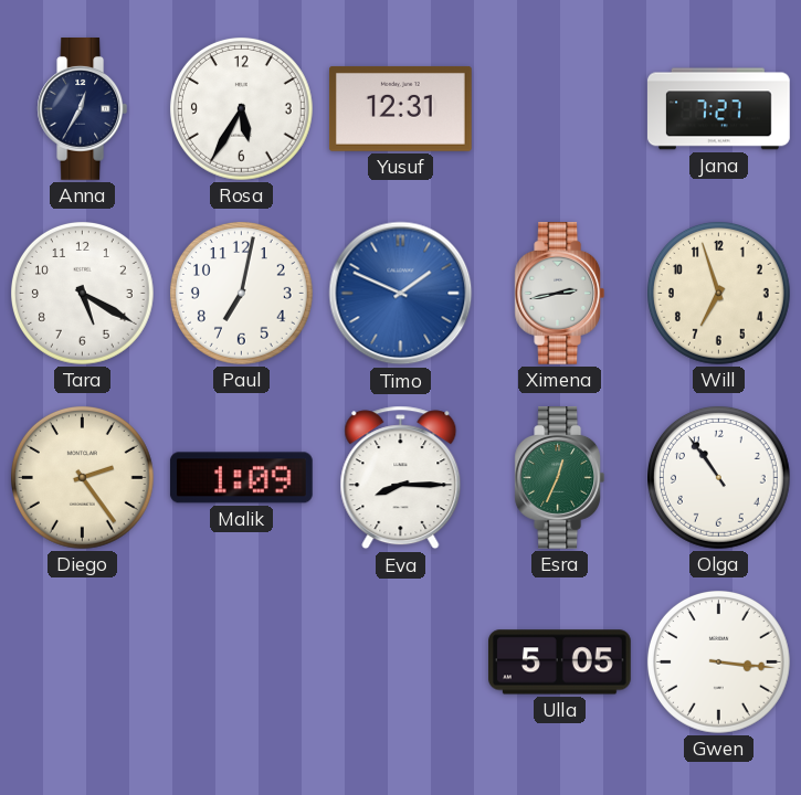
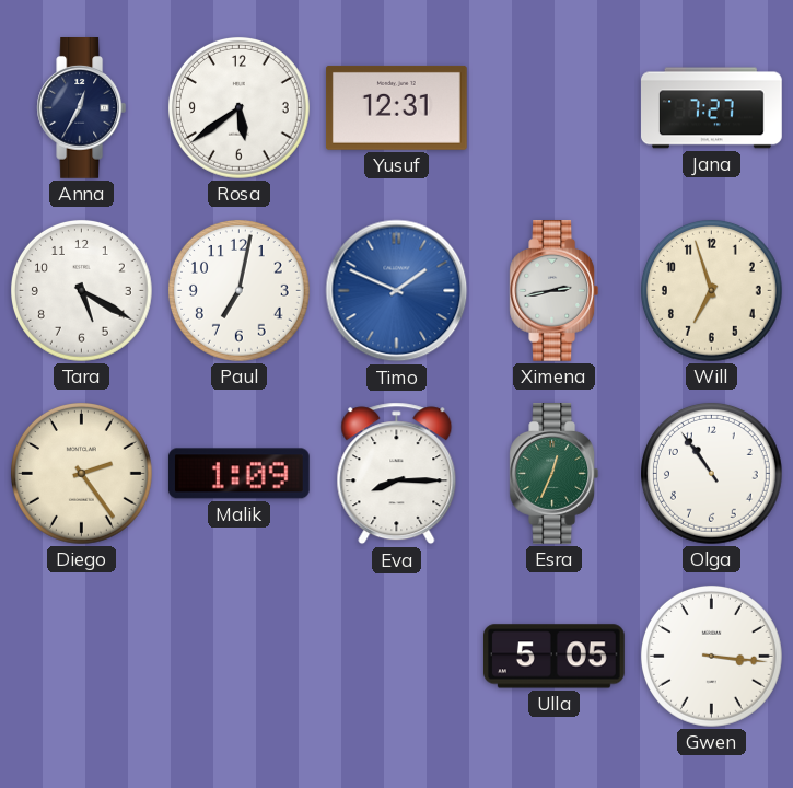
Rosa: 5:35 -> 5:39 (238, 107)
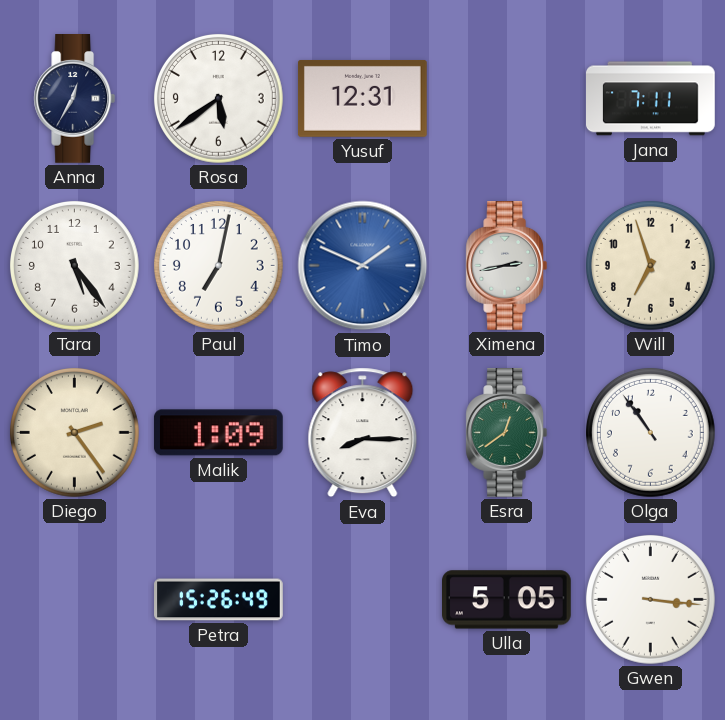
Jana: 7:27 -> 7:11 (651, 99)
Tara: 5:20 -> 5:24 (74, 265)
Esra: 12:34 -> 12:39 (507, 433)
Petra: none -> 15:26 (219, 600)
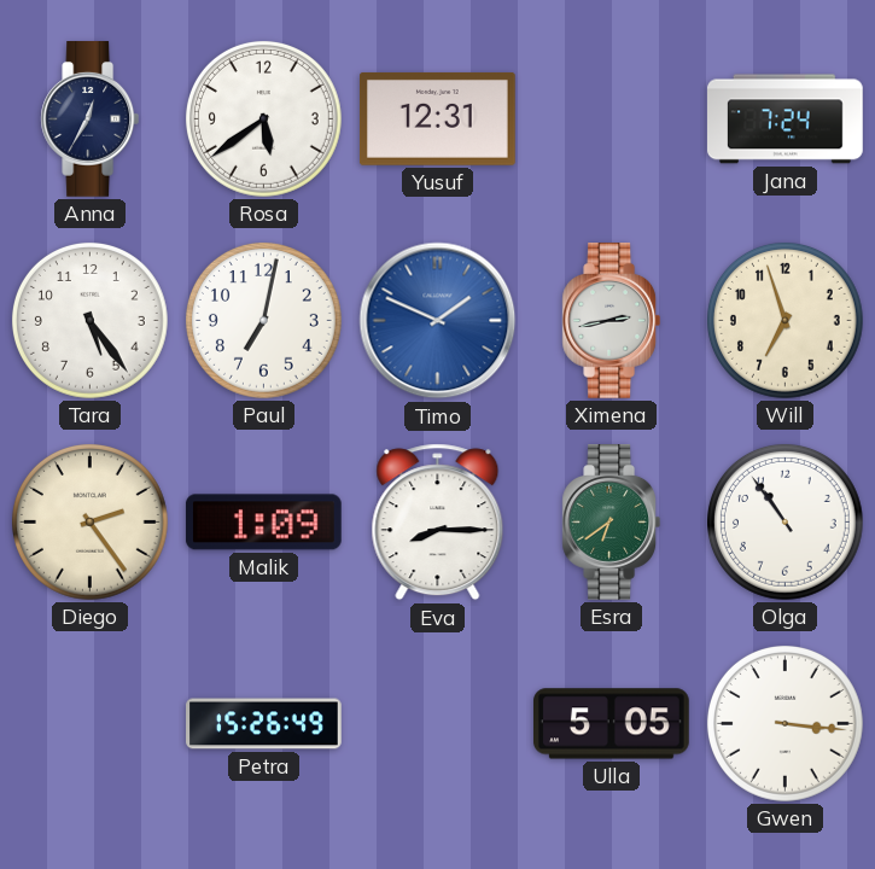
Jana: 7:11 -> 7:24 (786, 119)
Esra: 12:39 -> 6:39 (612, 523)
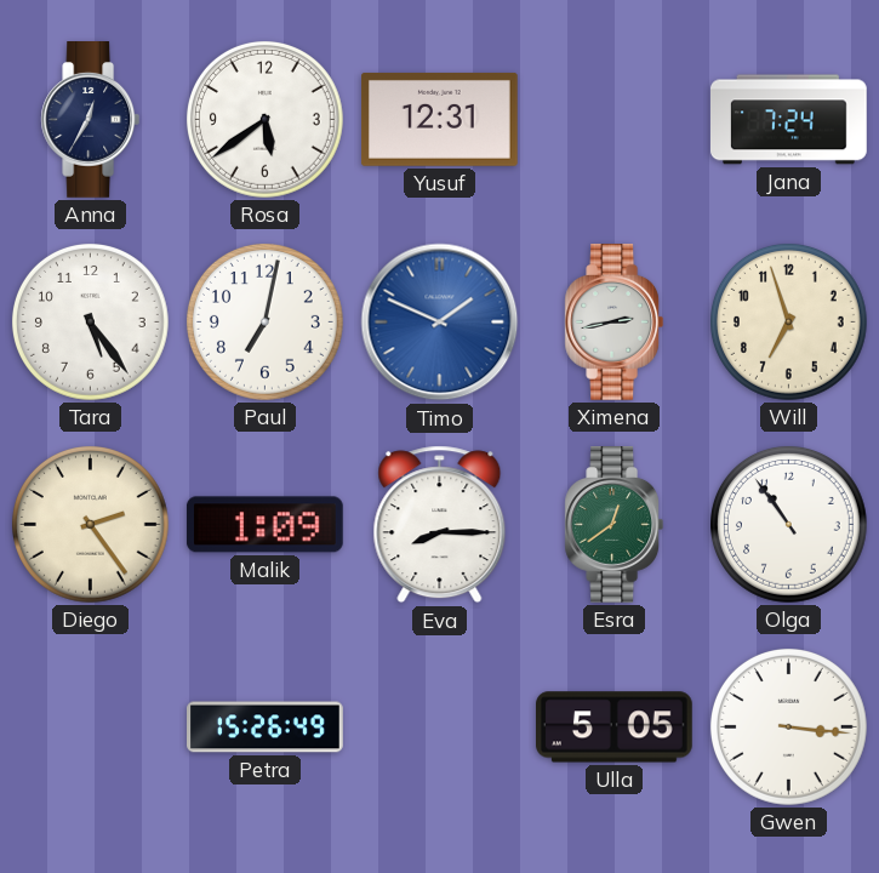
Esra: 6:39 -> 12:39 (615, 525)
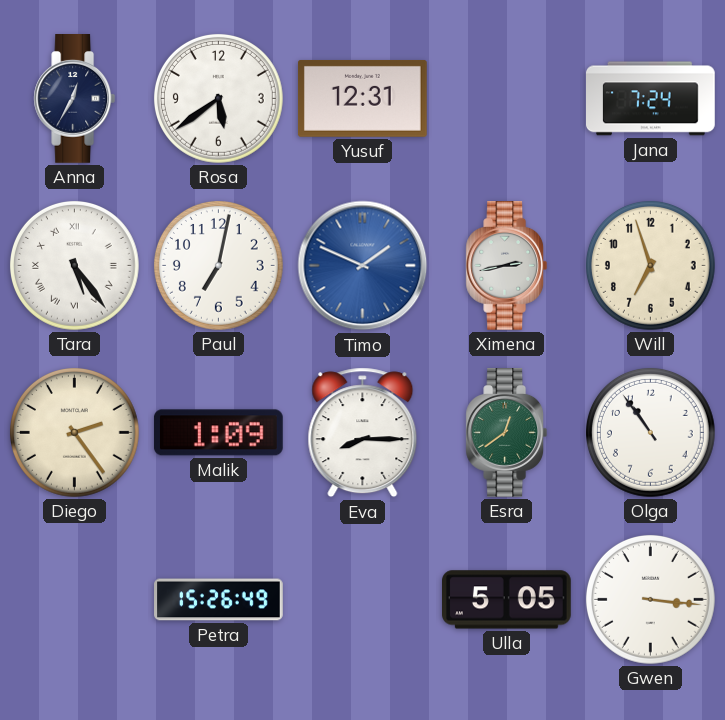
Tara numerals: Arabic -> Roman (74, 265)
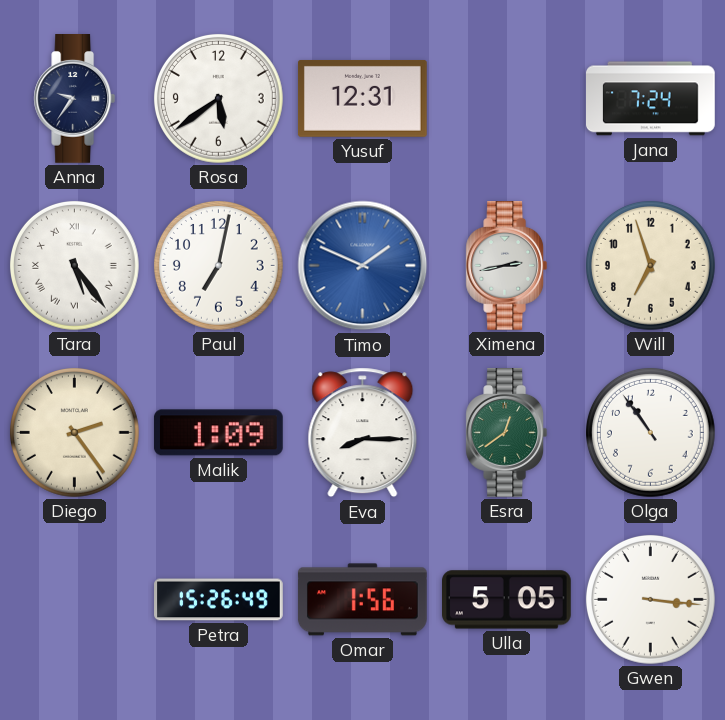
Anna: 12:35 -> 9:36 (75, 99)
Omar: none -> 1:56 (363, 600)
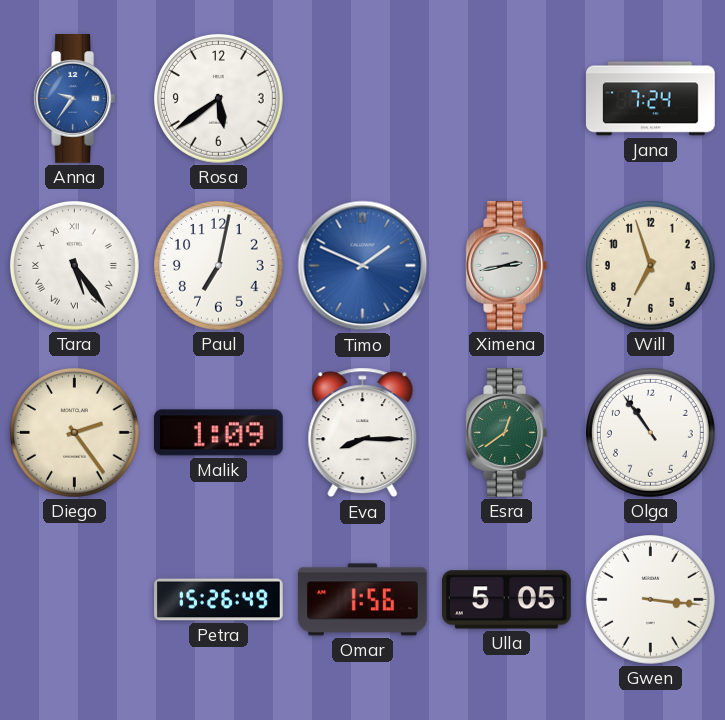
Anna dial: navy -> blue (75, 99)
Yusuf: 12:31 -> none (363, 98)
